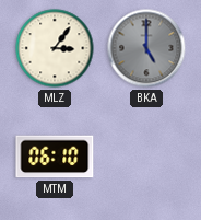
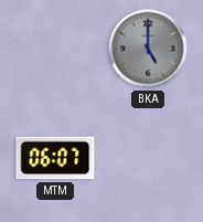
MLZ: 3:06 -> none (55, 48)
MTM: 06:10 -> 06:07 (55, 158)
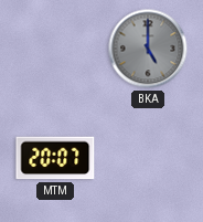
MTM: 06:07 -> 20:07 (55, 158)
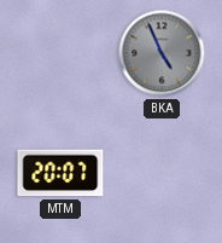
BKA: 5:00 -> 4:56 (162, 53)
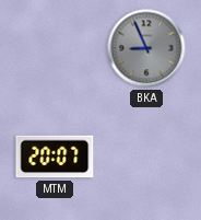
BKA: 4:56 -> 8:56 (146, 48)
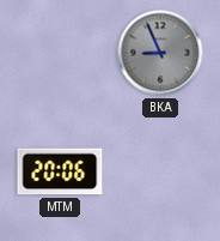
MTM: 20:07 -> 20:06 (60, 171)
